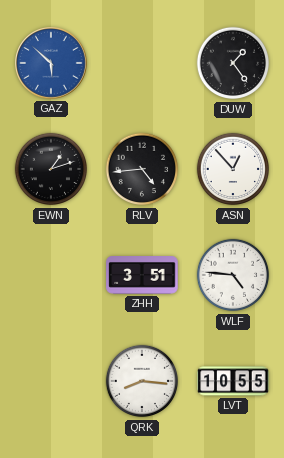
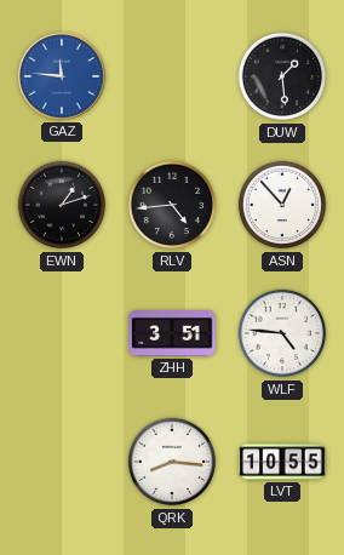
GAZ: 5:52 -> 11:46 (63, 78)
DUW: 1:24 -> 1:29 (282, 76)
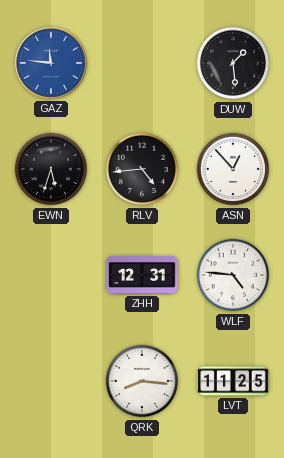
EWN: 1:12 -> 5:33 (51, 169)
ZHH: 3:51 -> 12:31 (142, 276)
LVT: 10:55 -> 11:25 (233, 381)
